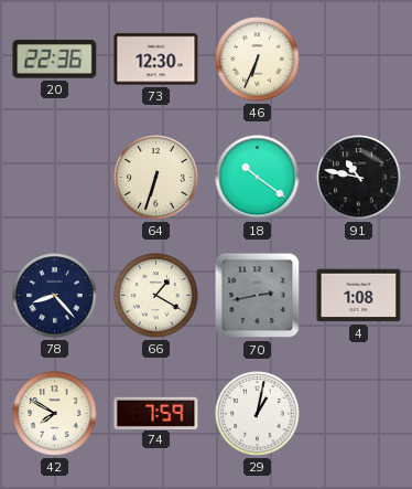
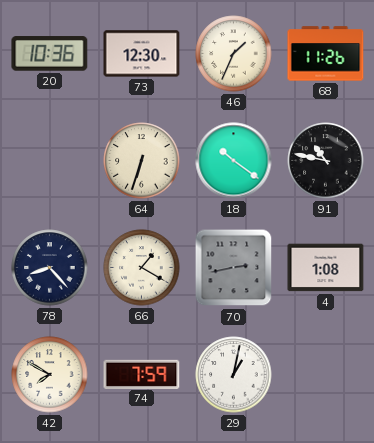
20: 22:36 -> 10:36 (50, 54)
46: 6:34 -> 1:34 (234, 54)
68: none -> 11:26 (326, 54)
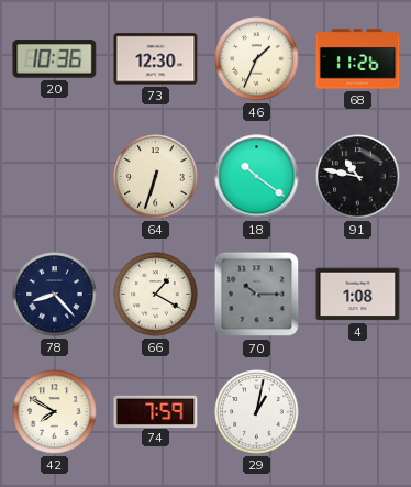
70: 2:43 -> 10:15 (257, 295)
